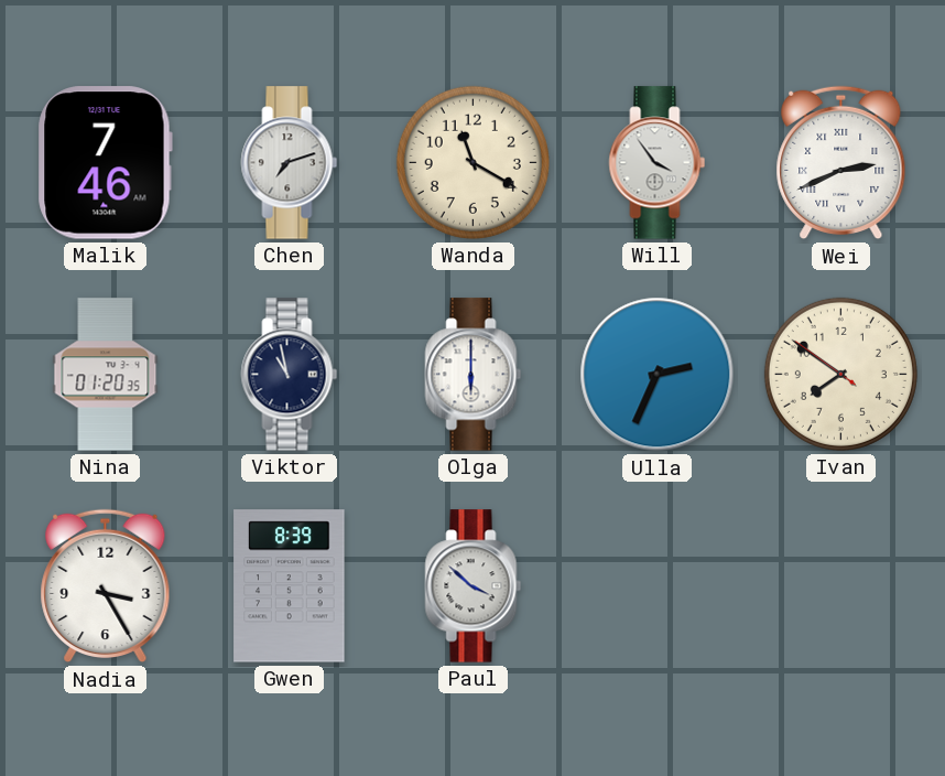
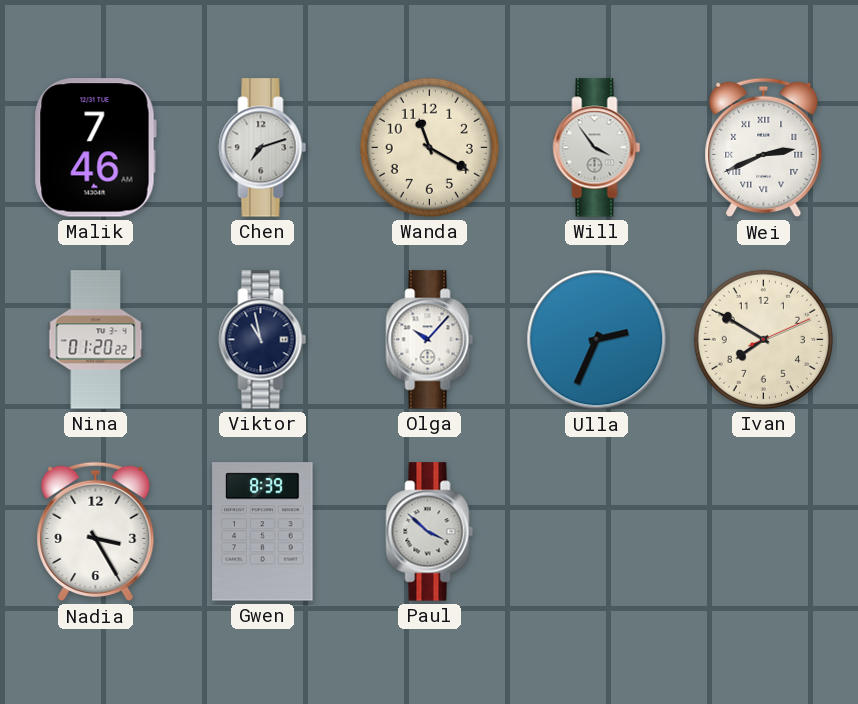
Nina: 01:20:35 -> 01:20:22 (96, 340)
Olga: 6:00 -> 10:07 (430, 340)
Ivan: 7:50:51 -> 7:50:11 (763, 339)
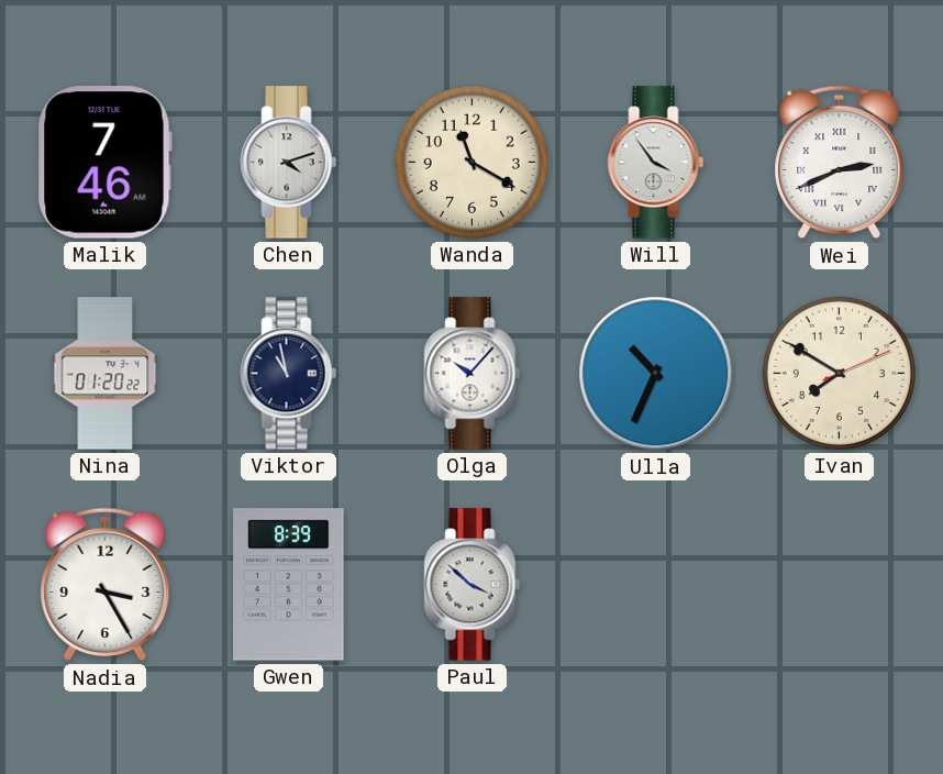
Chen: 7:12 -> 4:12 (289, 163)
Ulla: 2:34 -> 10:34 (656, 374)
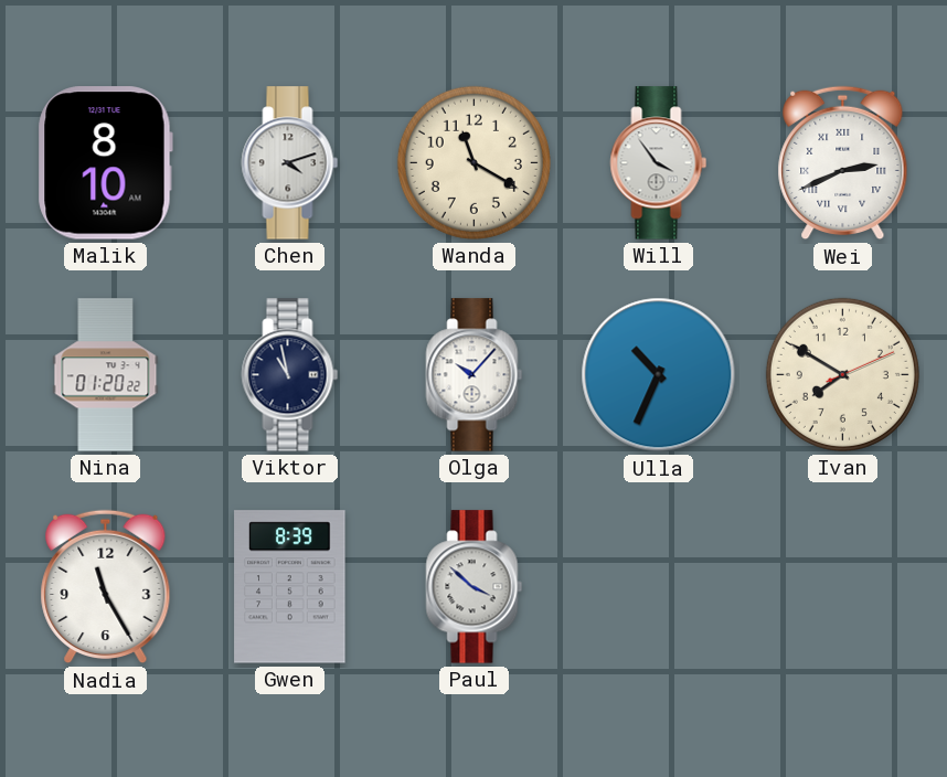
Malik: 7:46 -> 8:10 (105, 163)
Nadia: 3:25 -> 11:25 (106, 587)
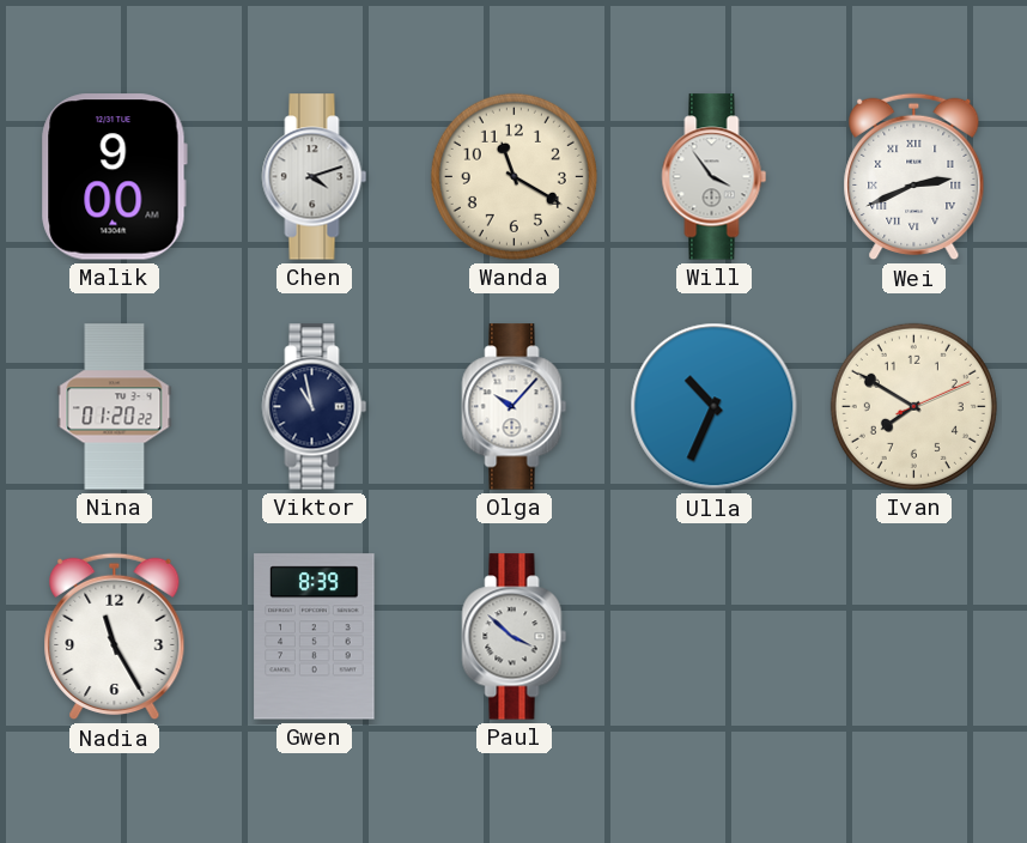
Malik: 8:10 -> 9:00 (114, 177)
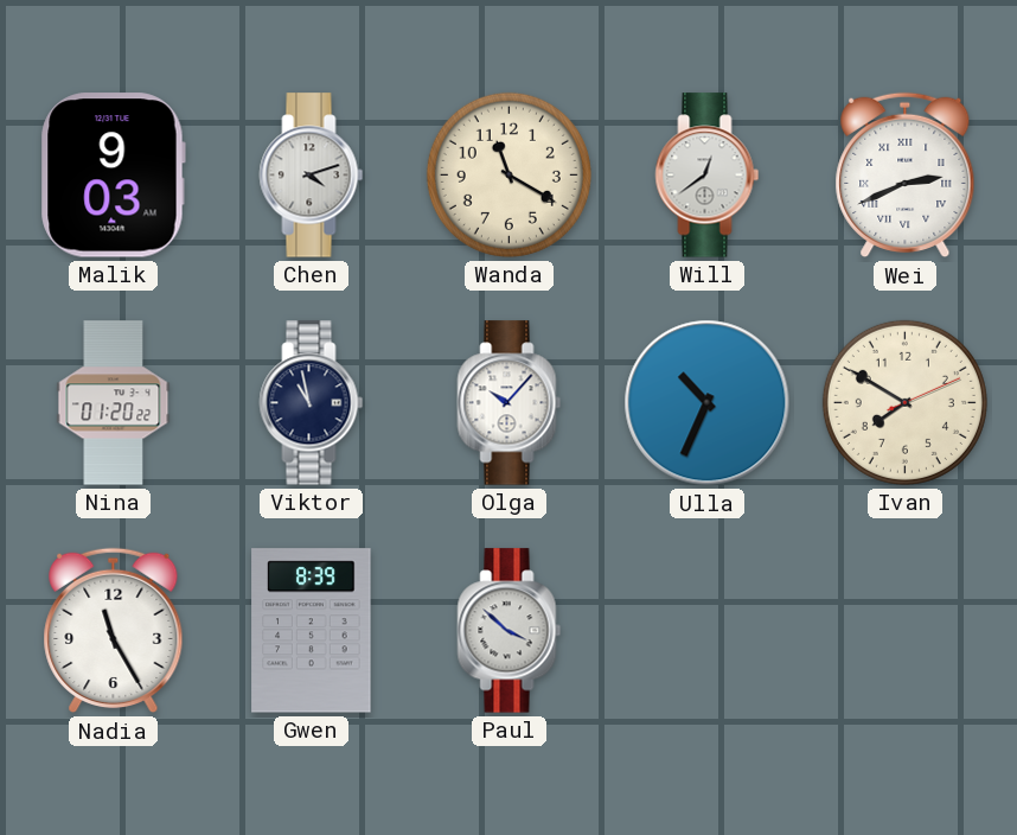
Malik: 9:00 -> 9:03 (113, 176)
Will: 3:54 -> 12:39 (708, 176)
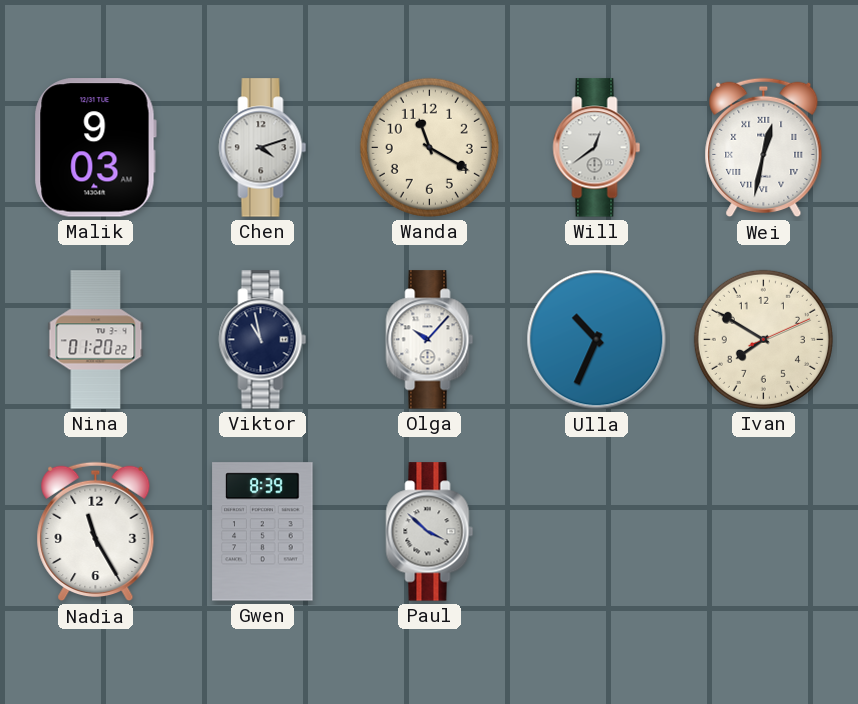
Wei: 2:41 -> 12:32 (764, 148)
